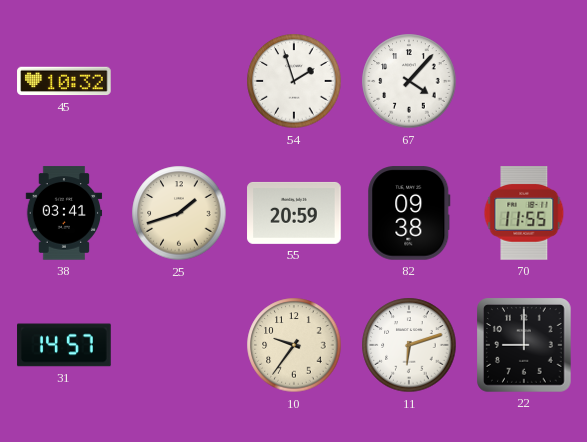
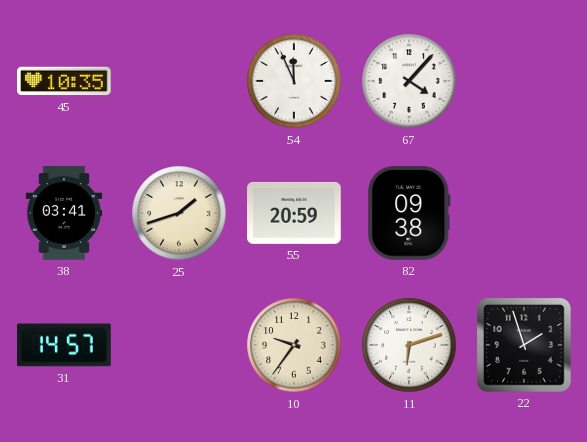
45: 10:32 -> 10:35 (64, 81)
54: 1:57 -> 11:56 (294, 81)
70: 11:55 -> none (524, 213)
22: 9:00 -> 1:57 (524, 345)
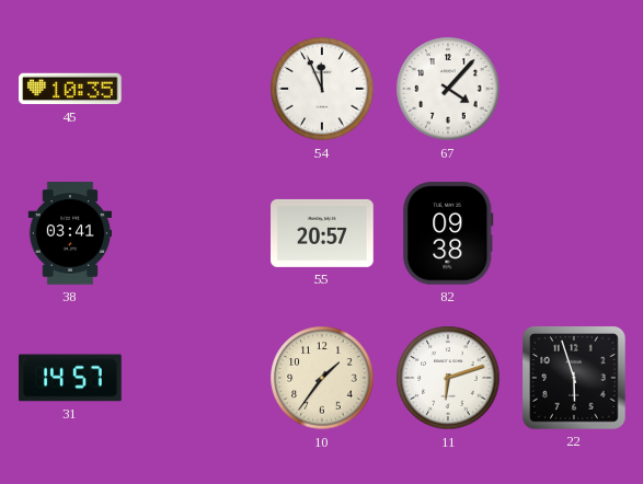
25: 1:42 -> none (179, 213)
55: 20:59 -> 20:57 (322, 233)
10: 9:36 -> 1:36 (322, 378)
22: 1:57 -> 5:57 (574, 378)
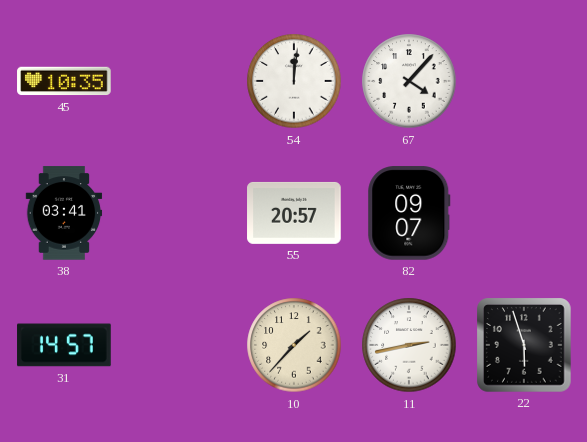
54: 11:56 -> 12:01 (294, 81)
82: 09:38 -> 09:07 (409, 213)
10: 1:36 -> 1:37 (294, 345)
11: 6:12 -> 2:43 (409, 345)
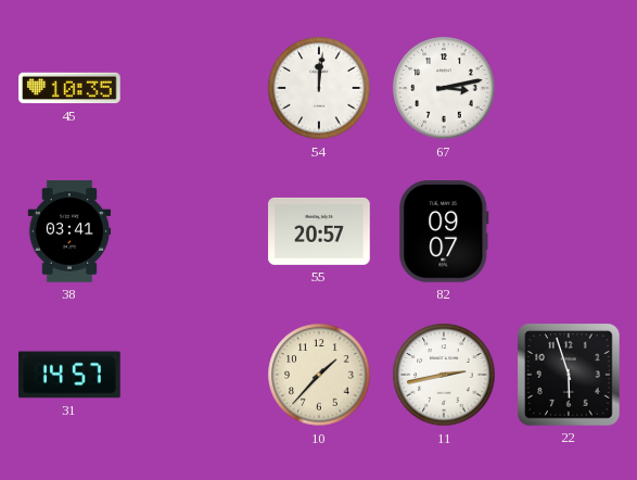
67: 4:07 -> 3:13 (444, 88)
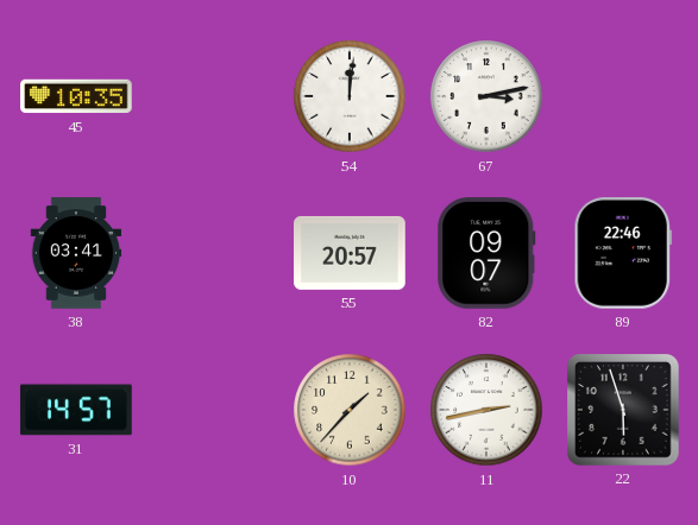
89: none -> 22:46 (622, 253)
